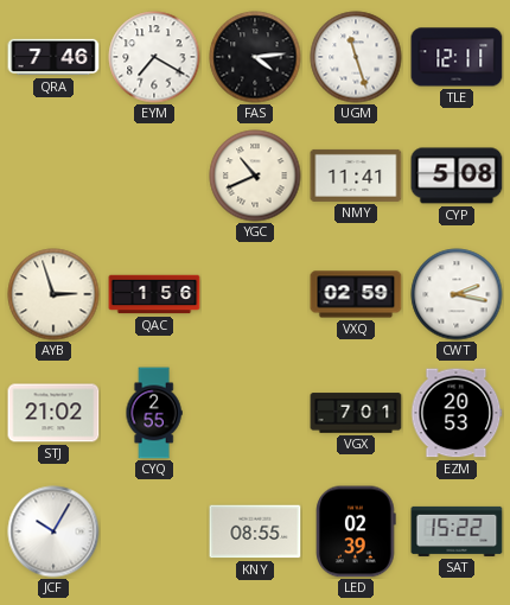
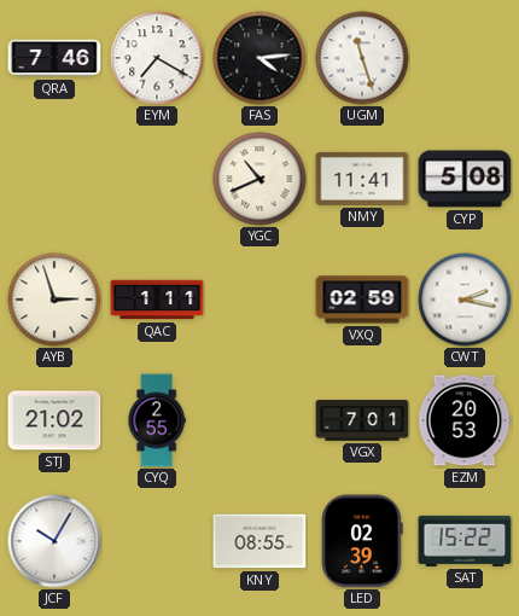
TLE: 12:11 -> none (457, 57)
QAC: 1:56 -> 1:11 (157, 300)
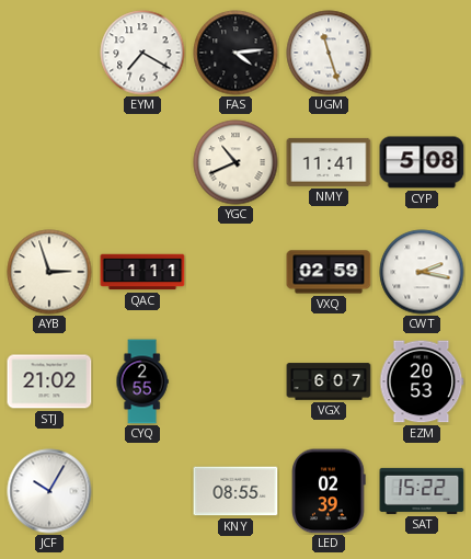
QRA: 7:46 -> none (54, 58)
VGX: 7:01 -> 6:07 (329, 381)
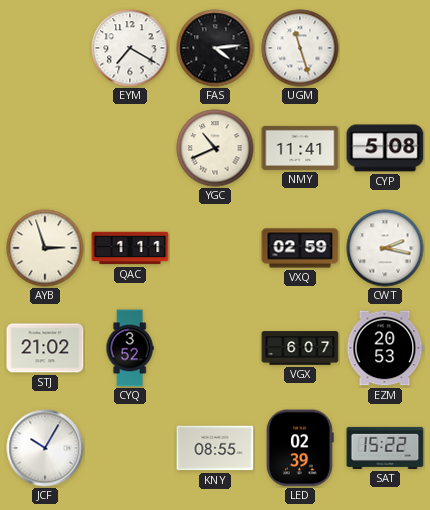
CYQ: 2:55 -> 3:52 (130, 348)
